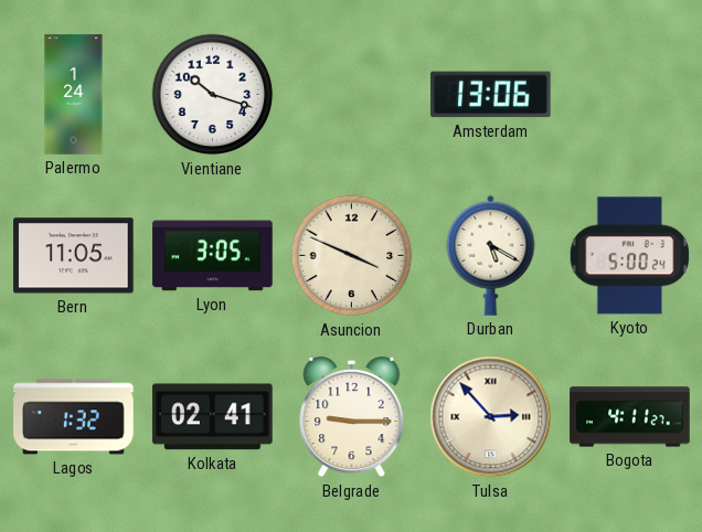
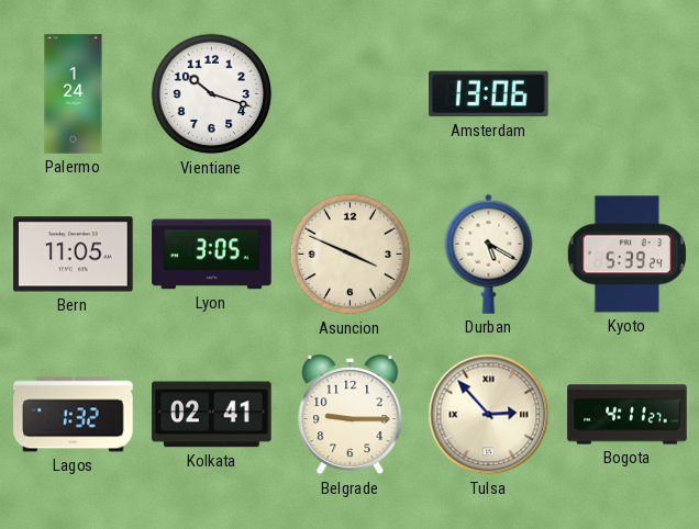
Kyoto: 5:00 -> 5:39 (626, 255)
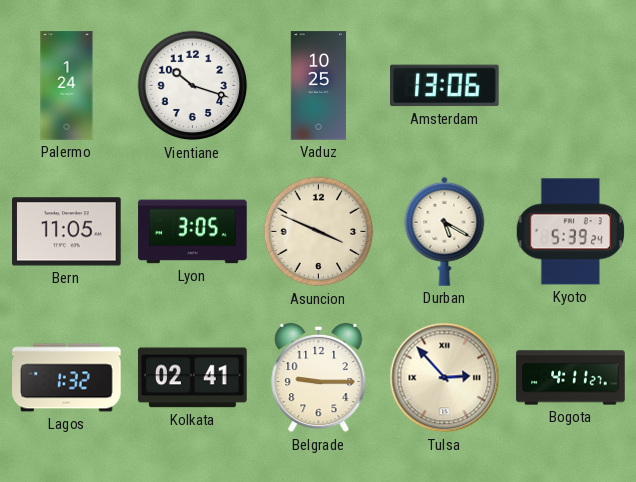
Vaduz: none -> 10:25 (319, 86)
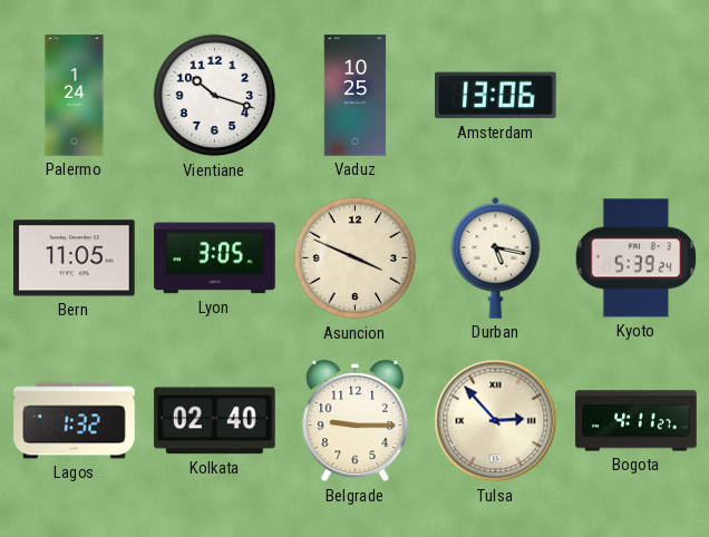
Durban: 5:20 -> 5:17 (496, 257)
Kolkata: 02:41 -> 02:40 (215, 421)
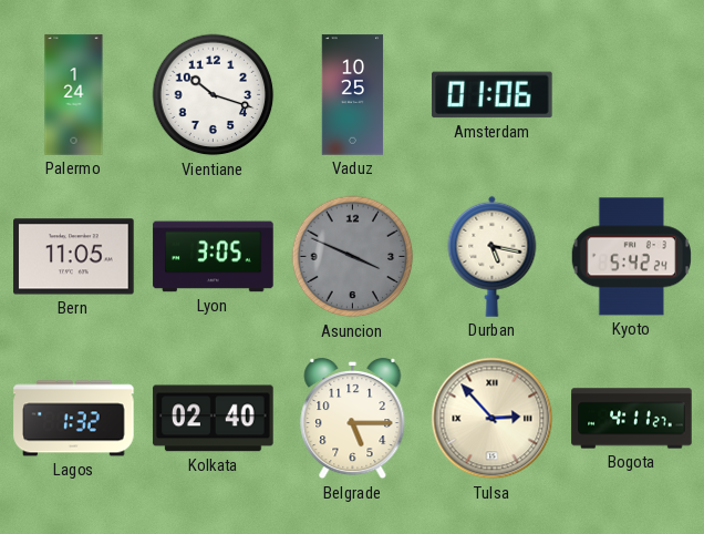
Amsterdam: 13:06 -> 01:06 (493, 95)
Asuncion dial: cream -> grey (353, 257)
Kyoto: 5:39 -> 5:42 (631, 257)
Belgrade: 9:15 -> 5:15 (353, 419)
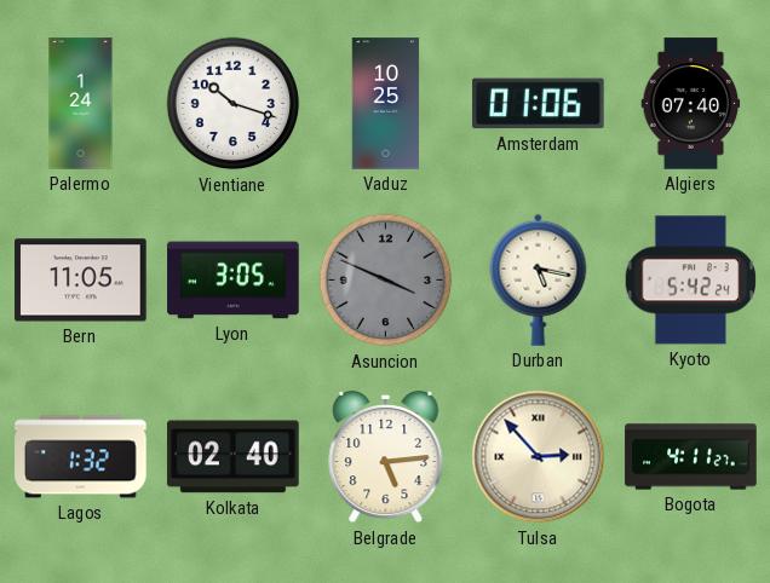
Algiers: none -> 07:40 (691, 104)
Belgrade: 5:15 -> 5:14 (386, 457)
